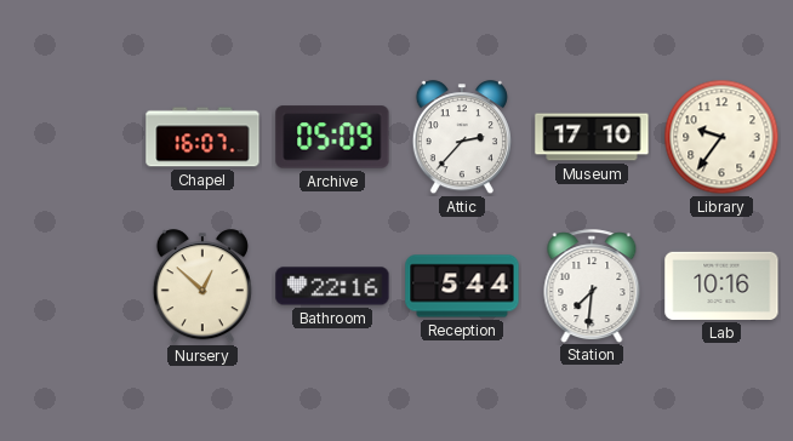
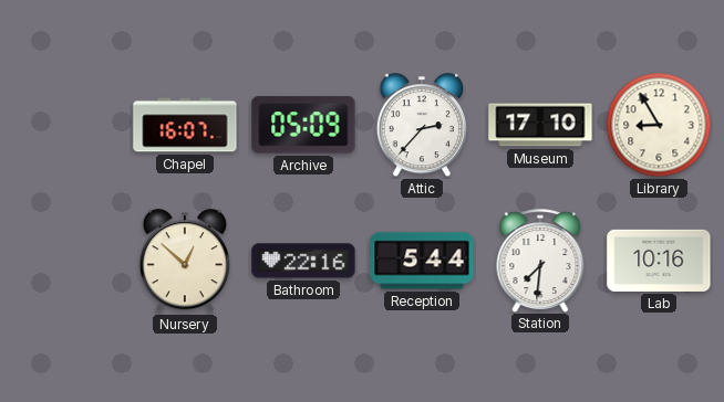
Library: 9:36 -> 8:55 (659, 125)
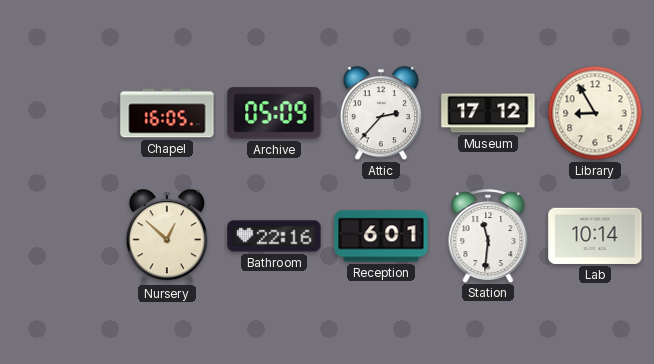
Chapel: 16:07 -> 16:05 (167, 113)
Museum: 17:10 -> 17:12 (488, 113)
Reception: 5:44 -> 6:01 (381, 236)
Station: 7:31 -> 11:31 (488, 236)
Lab: 10:16 -> 10:14 (595, 236)
